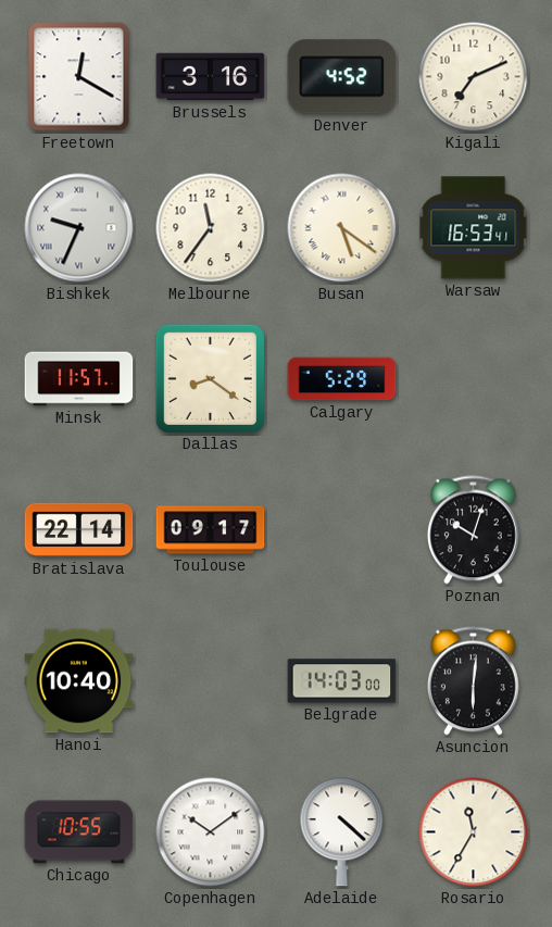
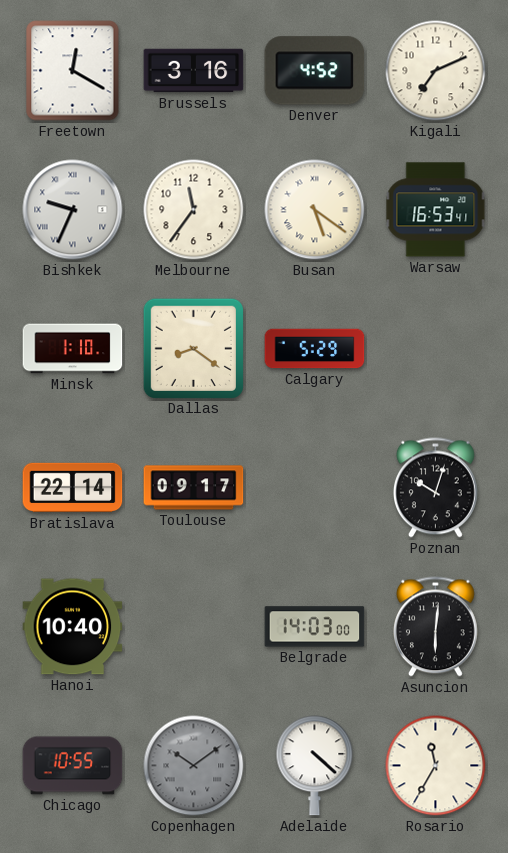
Minsk: 11:57 -> 1:10 (73, 349)
Copenhagen dial: white -> grey (194, 766)
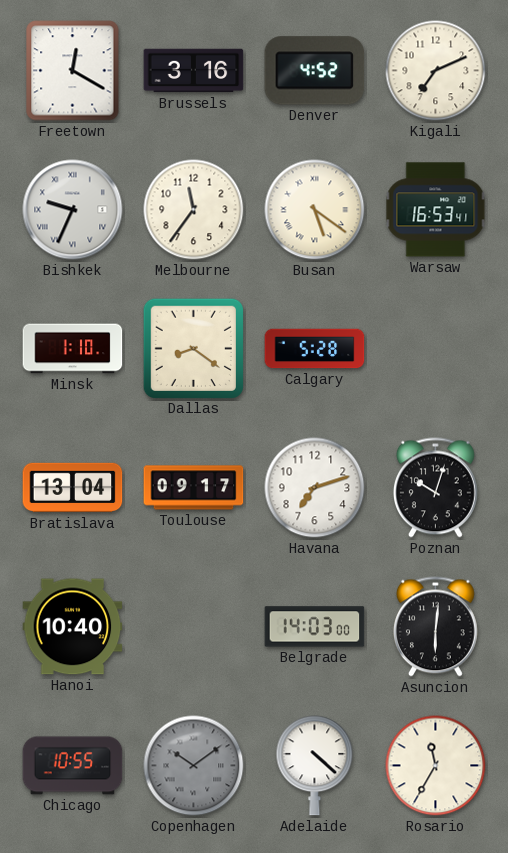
Calgary: 5:29 -> 5:28 (315, 349)
Bratislava: 22:14 -> 13:04 (73, 488)
Havana: none -> 7:12 (315, 488)
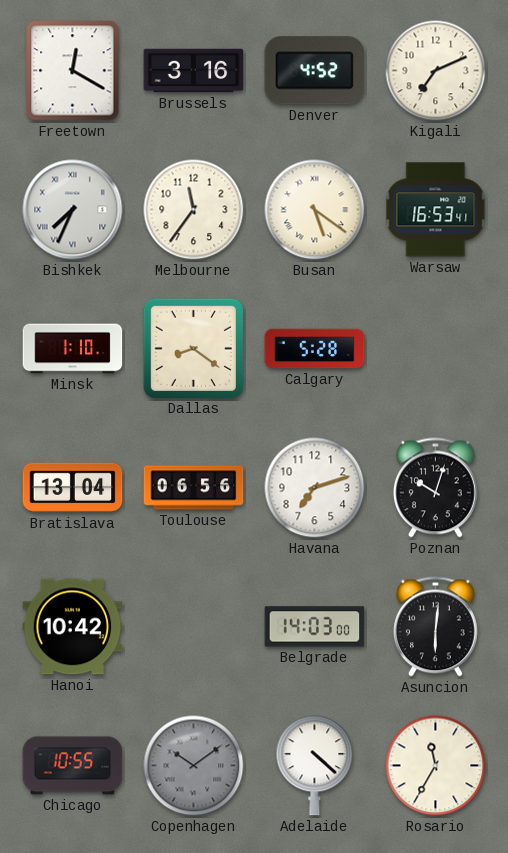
Bishkek: 9:34 -> 7:34 (73, 210)
Toulouse: 09:17 -> 06:56 (194, 488)
Hanoi: 10:40 -> 10:42 (73, 627)
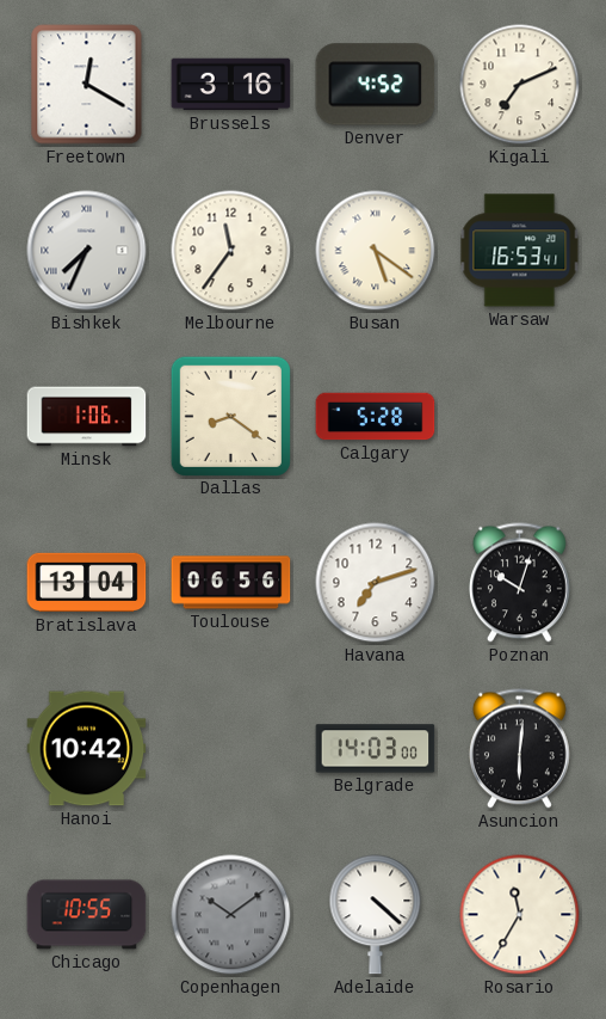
Minsk: 1:10 -> 1:06 (87, 417)
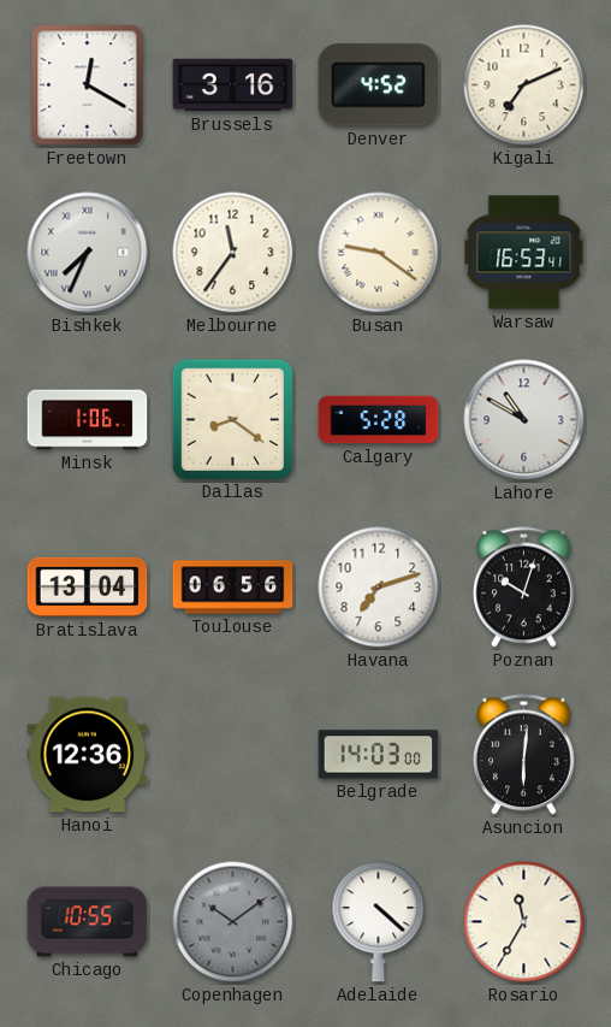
Busan: 5:21 -> 9:21 (379, 253)
Lahore: none -> 10:50 (524, 420)
Hanoi: 10:42 -> 12:36 (88, 755)
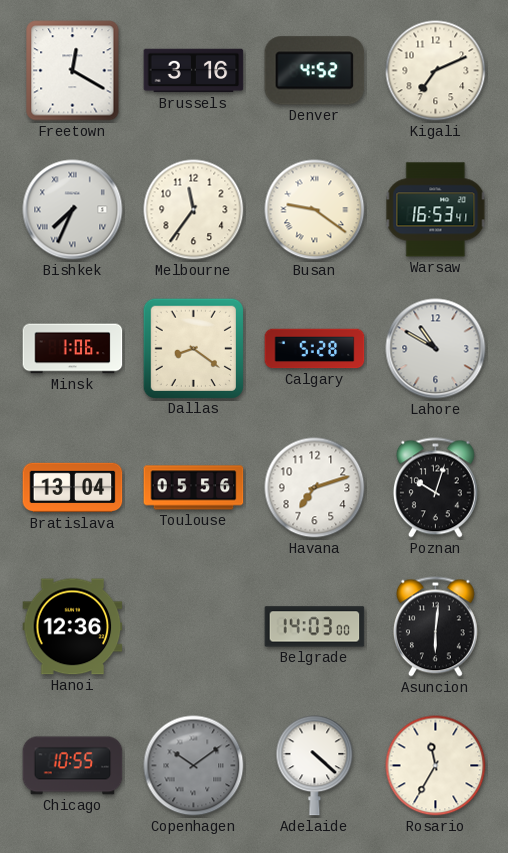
Toulouse: 06:56 -> 05:56 (194, 488)
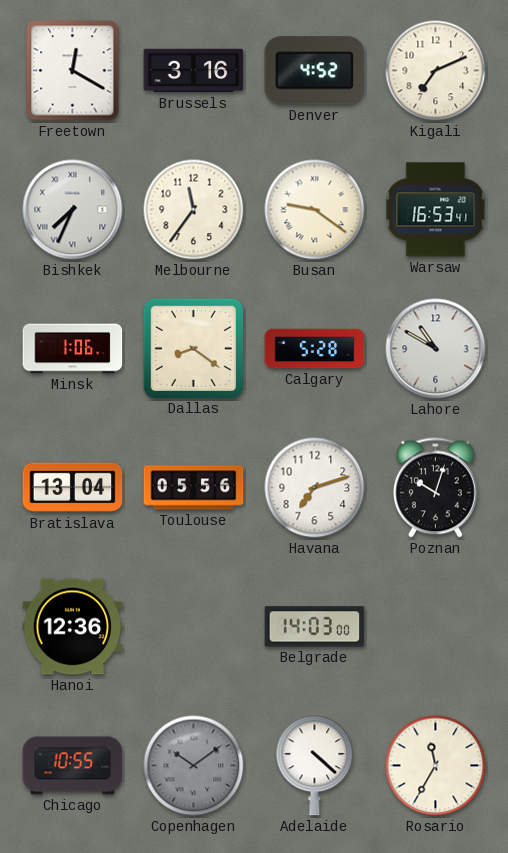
Asuncion: 6:01 -> none (435, 627)
